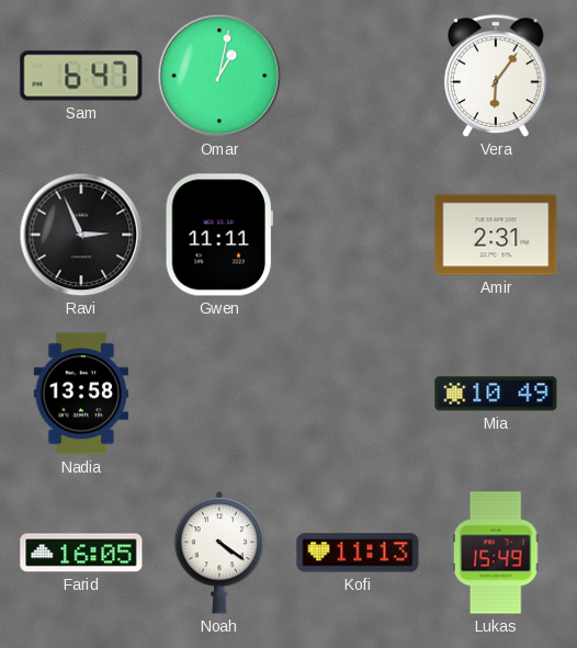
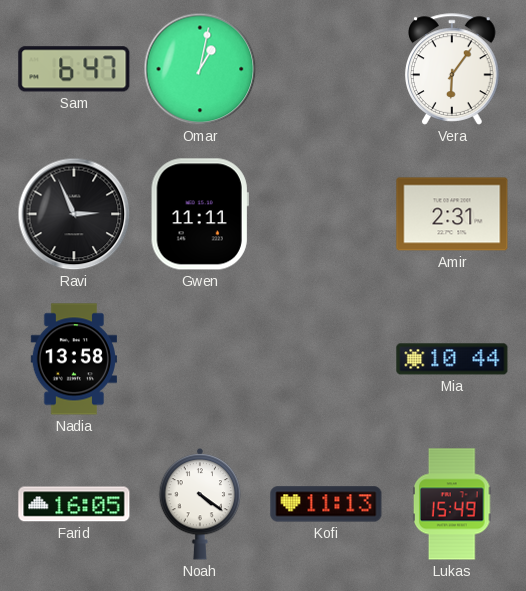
Mia: 10:49 -> 10:44 (452, 359)
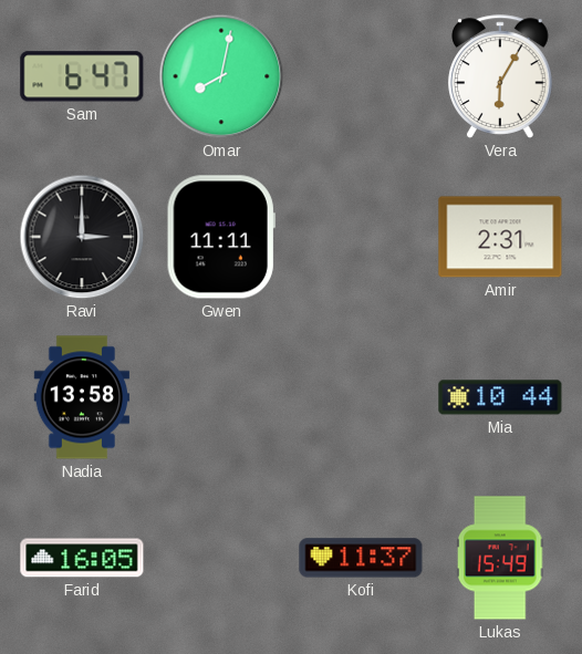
Omar: 1:02 -> 8:02 (221, 76)
Vera: 6:06 -> 6:05 (500, 76)
Ravi: 2:56 -> 3:00 (82, 237)
Noah: 4:21 -> none (200, 505)
Kofi: 11:13 -> 11:37 (361, 558)
